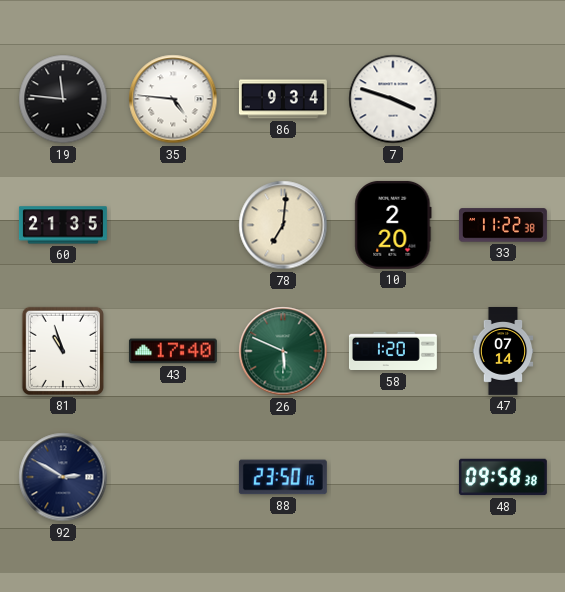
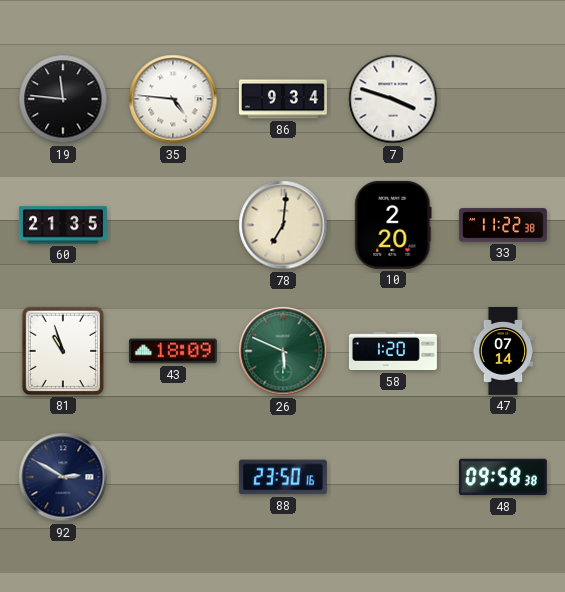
43: 17:40 -> 18:09 (173, 351)
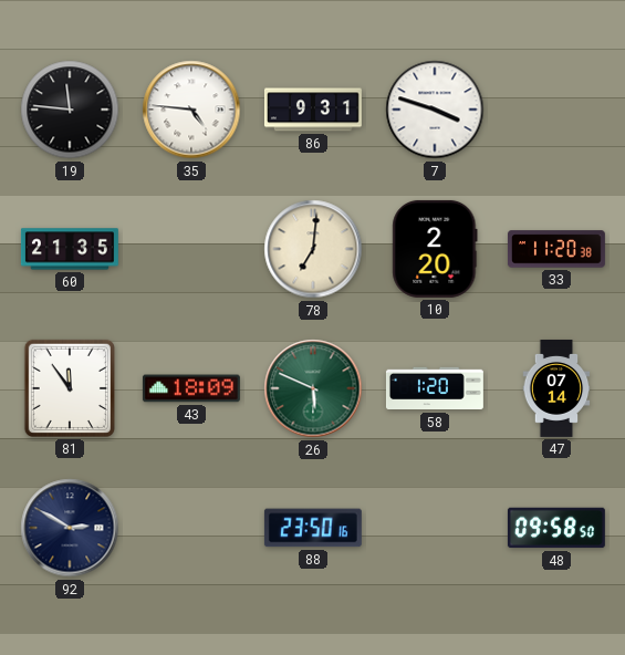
86: 9:34 -> 9:31 (313, 110)
33: 11:22 -> 11:20 (556, 249)
81: 10:57 -> 11:54 (70, 388)
48: 09:58:38 -> 09:58:50 (556, 528)
